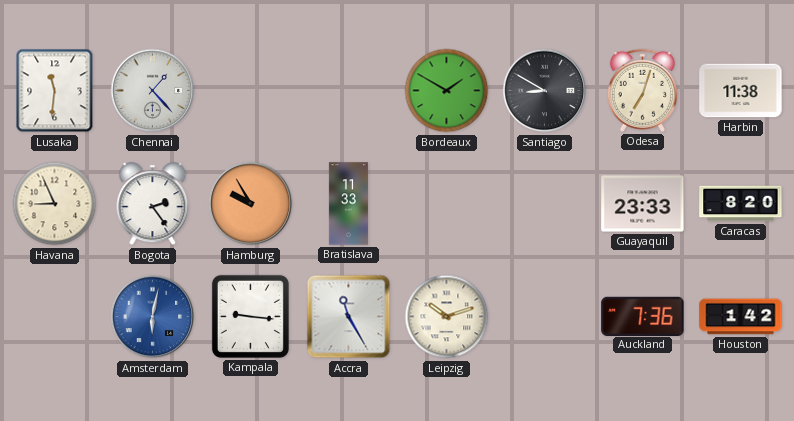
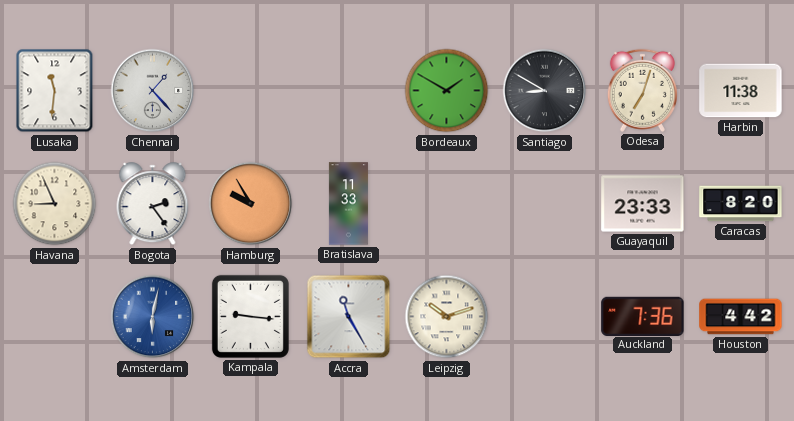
Houston: 1:42 -> 4:42 (741, 317)
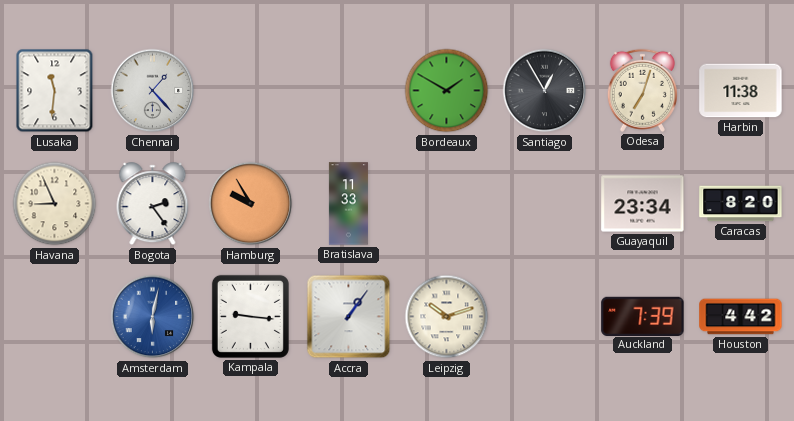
Santiago: 8:50 -> 12:55 (545, 91)
Guayaquil: 23:33 -> 23:34 (643, 204)
Accra: 11:25 -> 1:06 (349, 317)
Auckland: 7:36 -> 7:39 (643, 316)
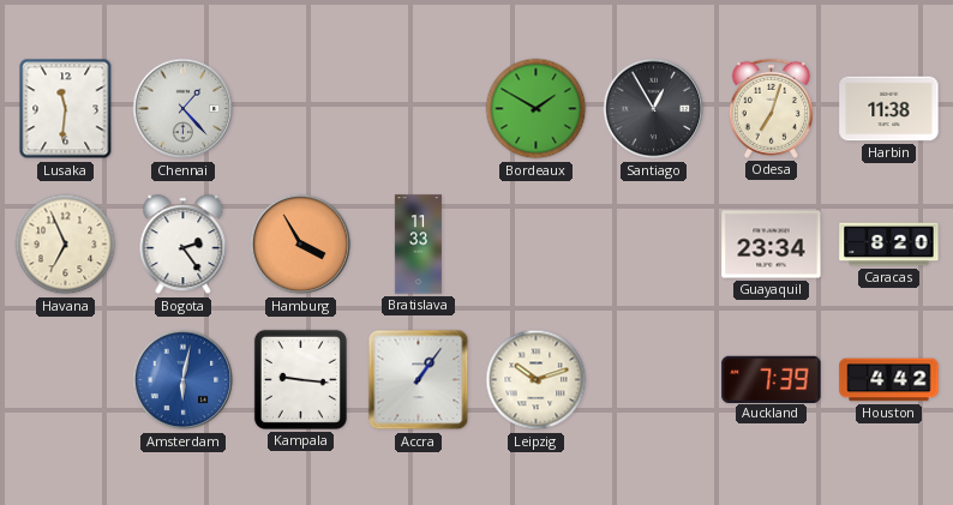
Havana: 8:56 -> 6:56 (66, 245)
Hamburg: 9:55 -> 3:55 (301, 245)
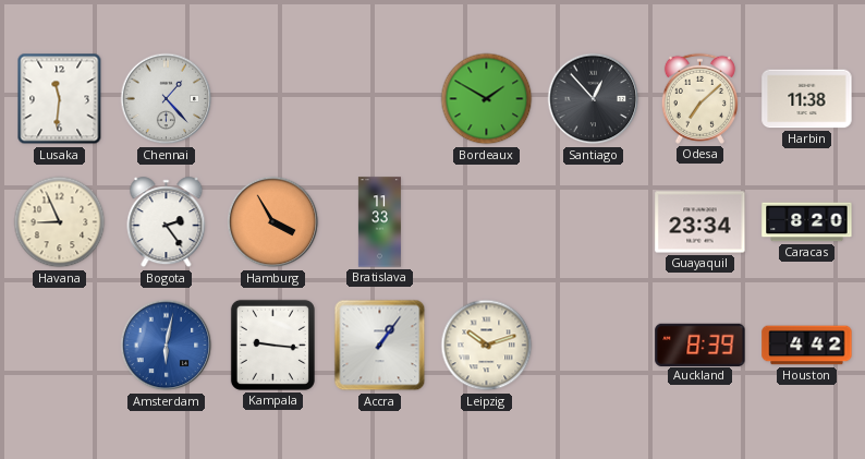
Santiago: 12:55 -> 12:53 (594, 99)
Odesa: 7:03 -> 7:08 (699, 98)
Havana: 6:56 -> 8:56 (60, 222)
Auckland: 7:39 -> 8:39 (700, 345)
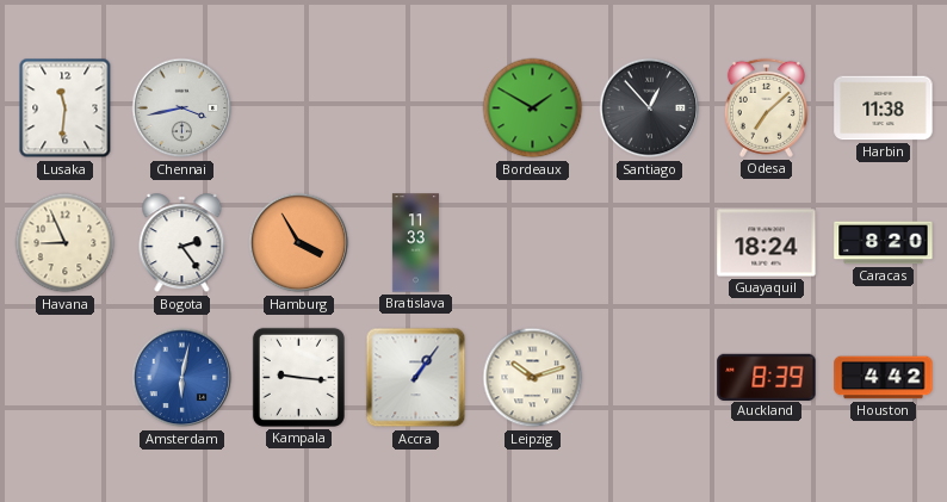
Chennai: 1:23 -> 3:43 (182, 109)
Guayaquil: 23:34 -> 18:24 (767, 243)
